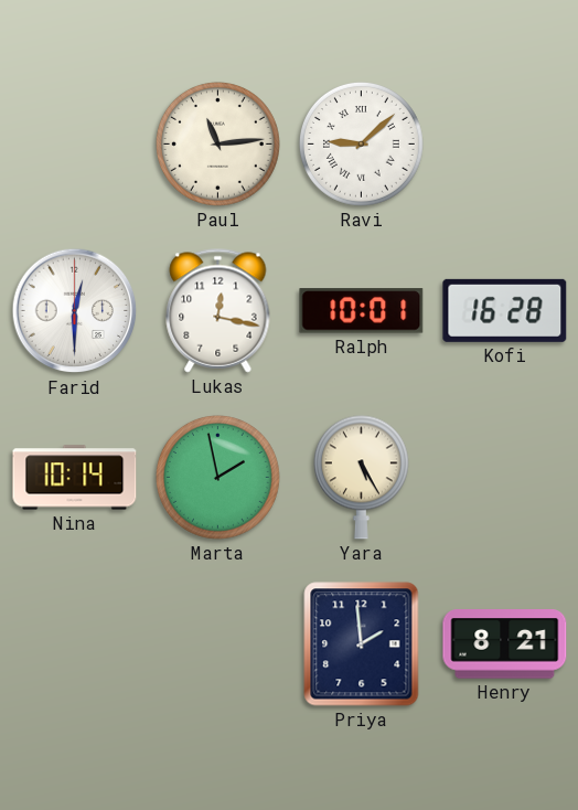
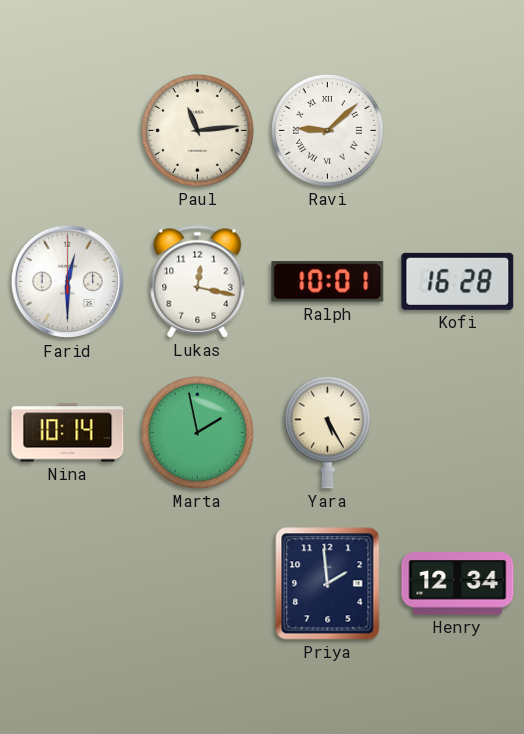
Henry: 8:21 -> 12:34 (458, 584)
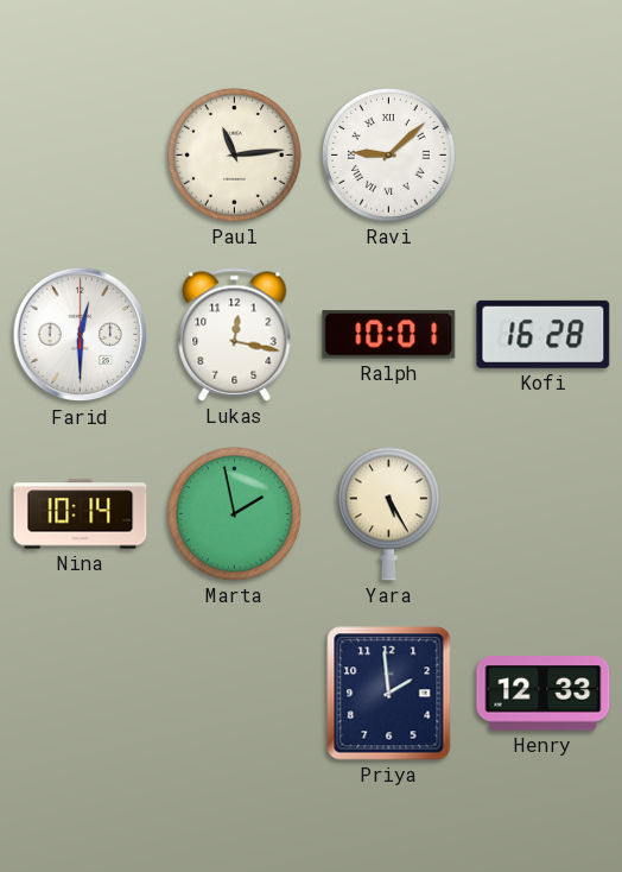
Henry: 12:34 -> 12:33 (544, 694)
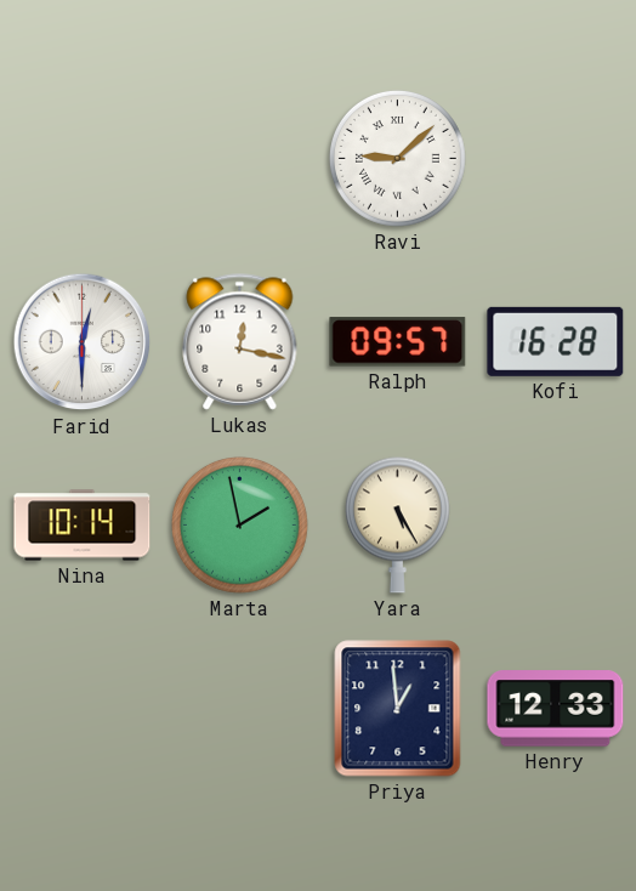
Paul: 11:14 -> none (234, 154)
Ralph: 10:01 -> 09:57 (398, 342)
Priya: 1:59 -> 12:59 (398, 709)
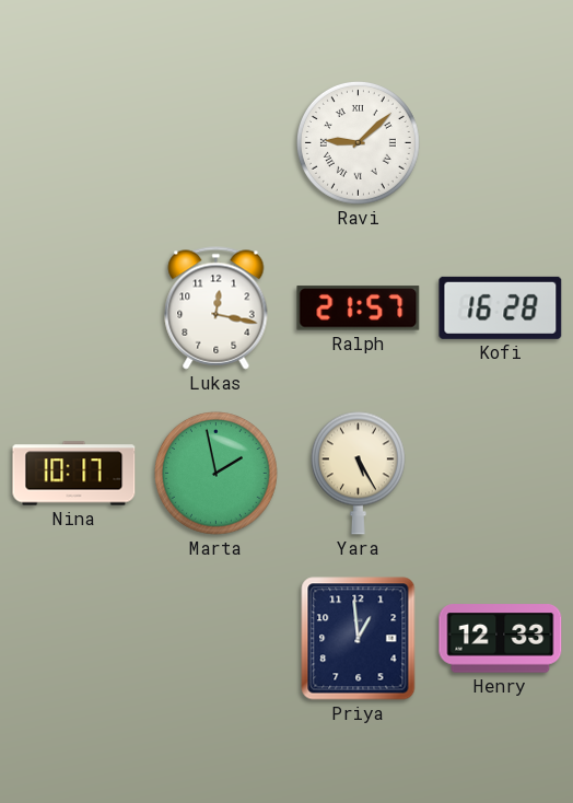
Farid: 12:30 -> none (83, 342)
Ralph: 09:57 -> 21:57 (359, 309)
Nina: 10:14 -> 10:17 (74, 474)
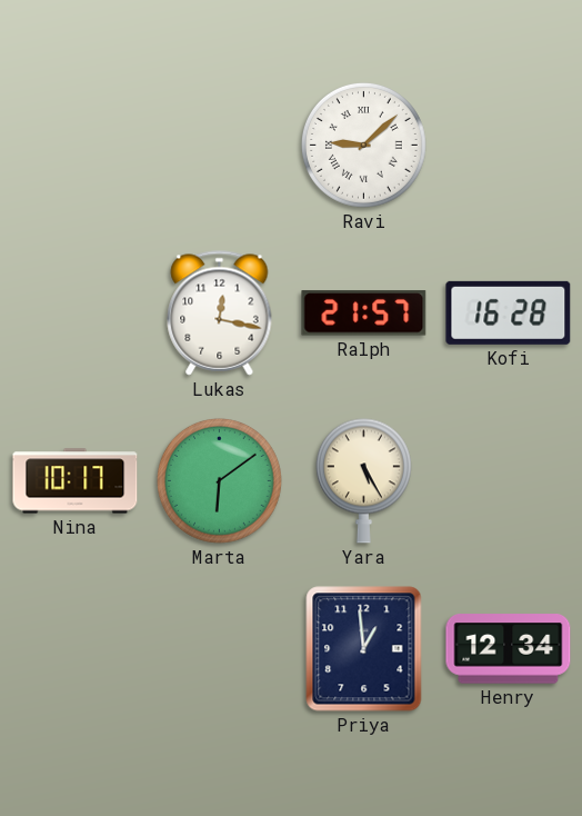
Marta: 1:58 -> 6:09 (219, 480)
Henry: 12:33 -> 12:34 (509, 649)
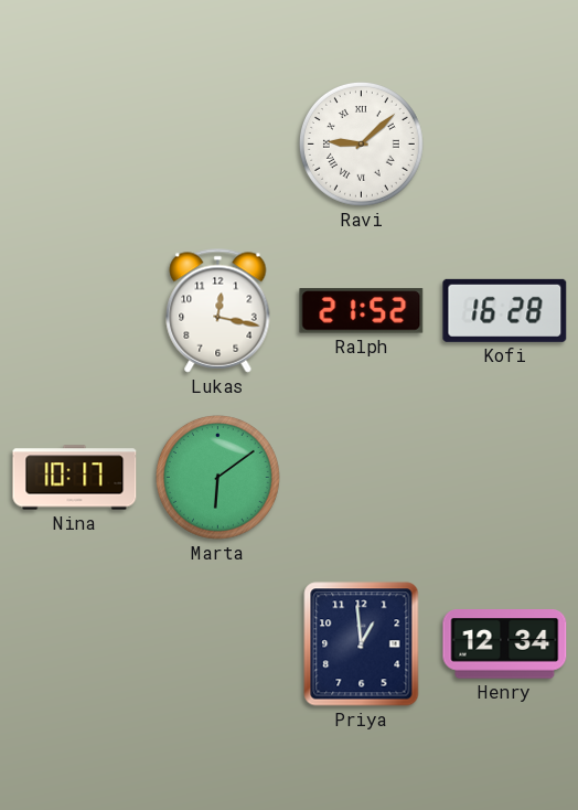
Ralph: 21:57 -> 21:52 (362, 311)
Yara: 5:25 -> none (363, 480)
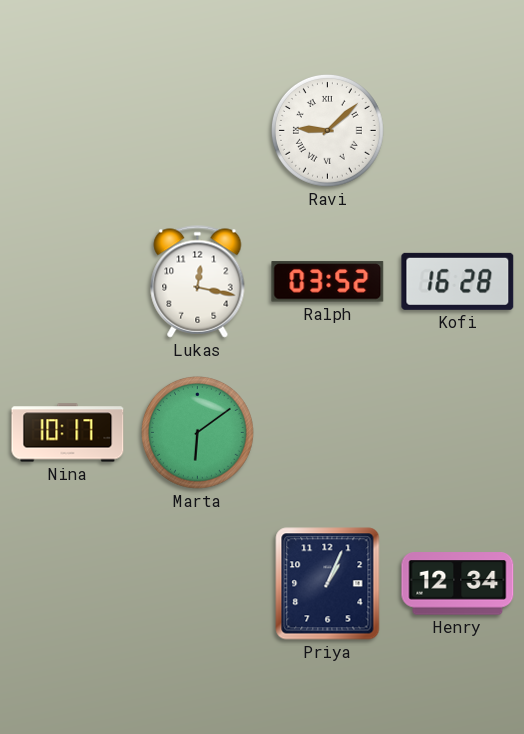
Ralph: 21:52 -> 03:52 (328, 282)
Priya: 12:59 -> 1:04 (328, 584)
